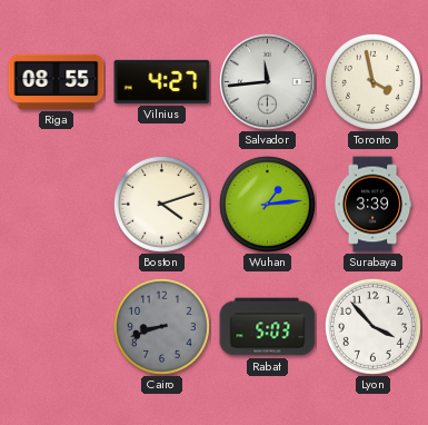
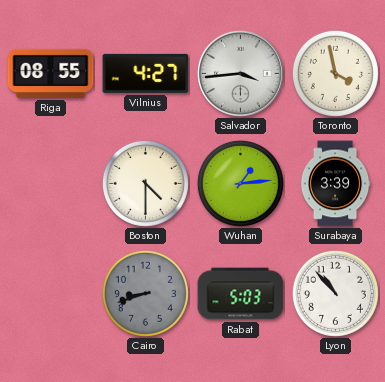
Salvador: 11:44 -> 3:44 (240, 73)
Boston: 4:12 -> 4:30 (145, 183)
Lyon: 3:53 -> 10:53 (335, 293)
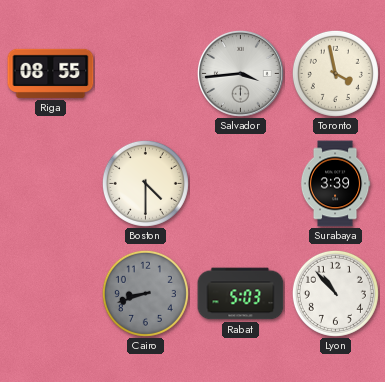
Vilnius: 4:27 -> none (146, 73)
Wuhan: 1:14 -> none (240, 183)
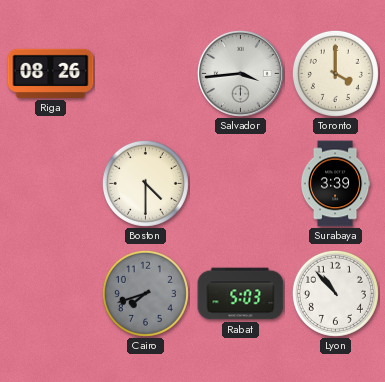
Riga: 08:55 -> 08:26 (51, 73)
Toronto: 3:58 -> 4:00 (335, 73)
Cairo: 8:42 -> 7:42 (145, 293)
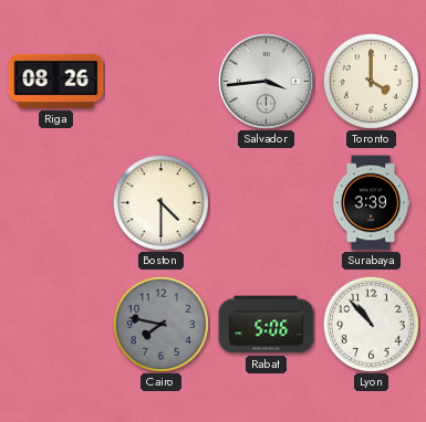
Cairo: 7:42 -> 7:47 (160, 324)
Rabat: 5:03 -> 5:06 (267, 325)
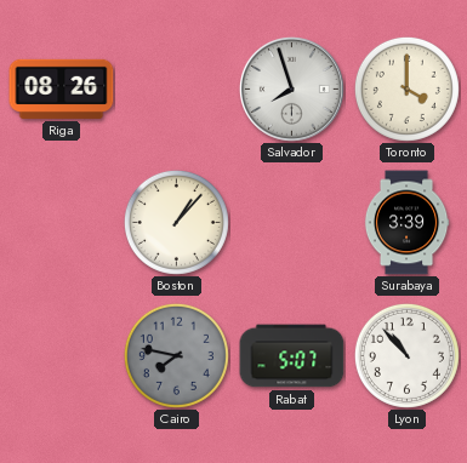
Salvador: 3:44 -> 7:57 (291, 88)
Boston: 4:30 -> 1:07 (176, 222)
Rabat: 5:06 -> 5:07 (292, 356)
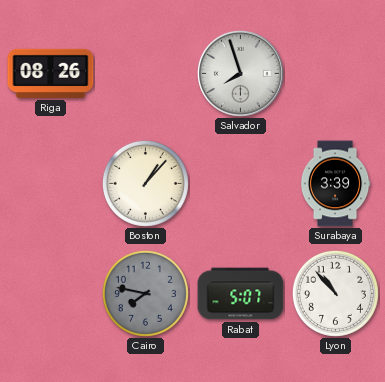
Toronto: 4:00 -> none (406, 88)
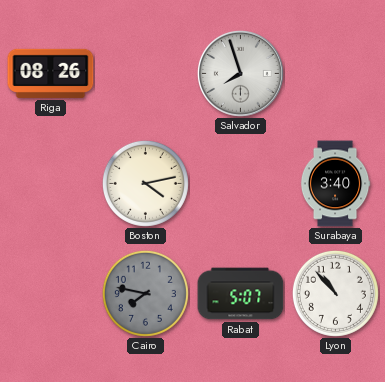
Boston: 1:07 -> 4:13 (145, 183)
Surabaya: 3:39 -> 3:40 (335, 184)
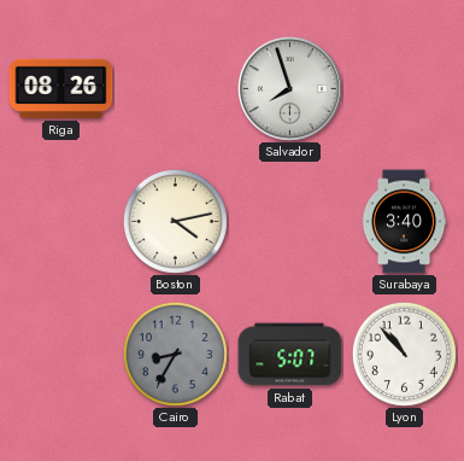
Cairo: 7:47 -> 8:35 (175, 354)
